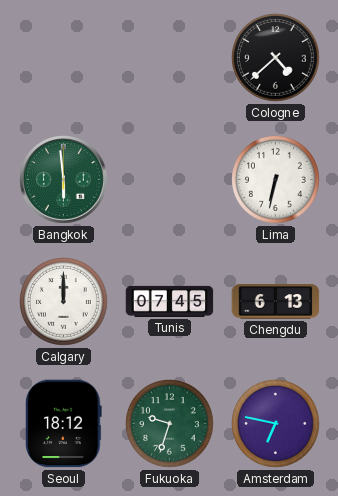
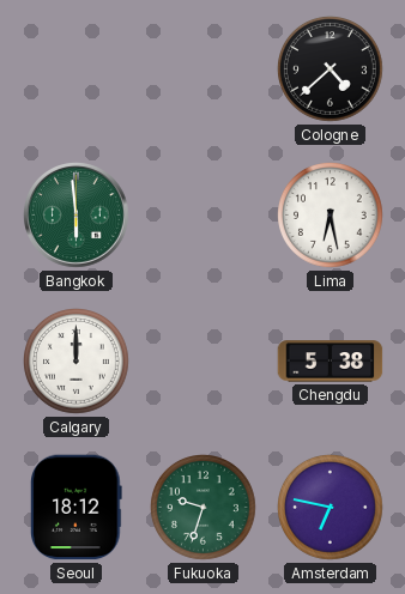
Lima: 6:32 -> 6:28 (331, 216)
Tunis: 07:45 -> none (170, 301)
Chengdu: 6:13 -> 5:38 (331, 362)
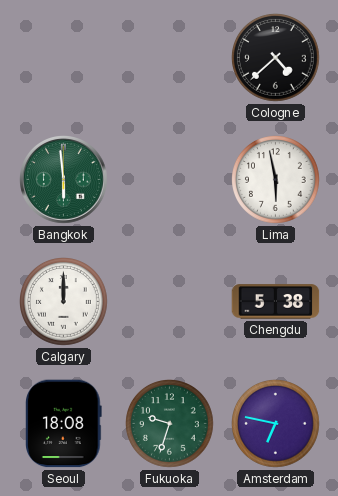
Lima: 6:28 -> 5:58 (276, 180)
Seoul: 18:12 -> 18:08 (64, 424)
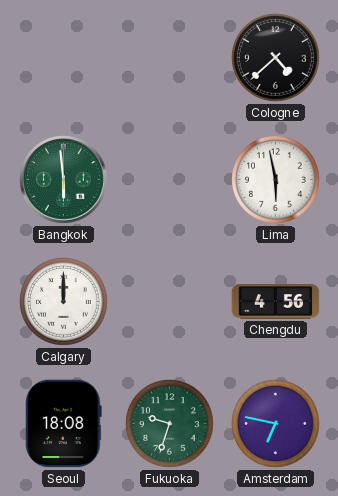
Chengdu: 5:38 -> 4:56 (276, 302)
